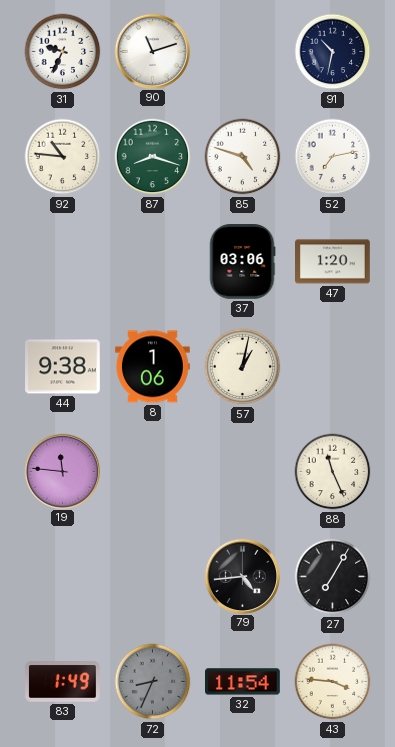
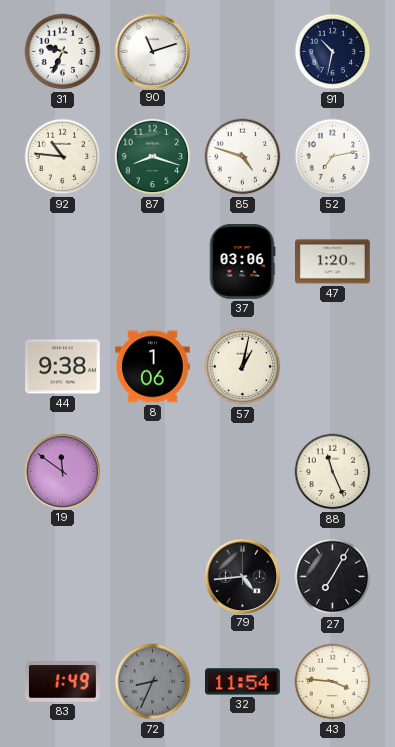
19: 11:46 -> 11:51 (62, 471)
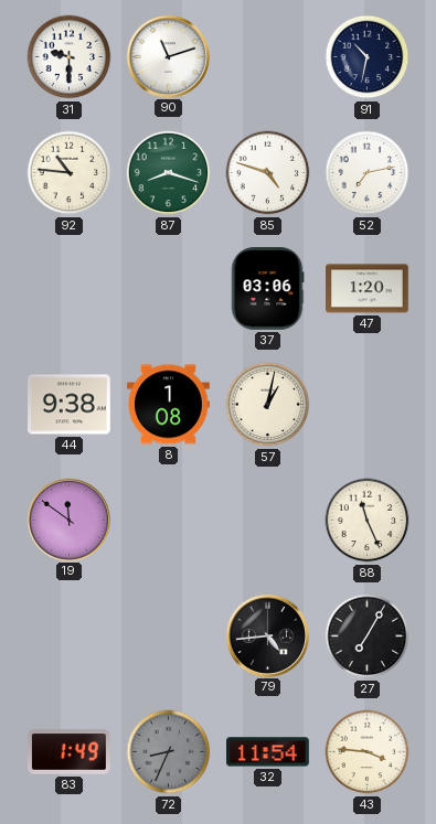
31: 9:34 -> 9:30 (70, 57)
8: 1:06 -> 1:08 (169, 405)
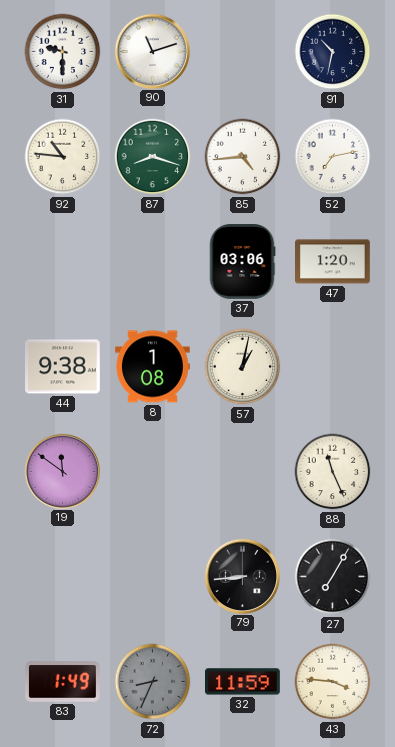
85: 4:48 -> 4:44 (243, 157)
79: 4:44 -> 8:44 (242, 576)
32: 11:54 -> 11:59 (243, 682)
